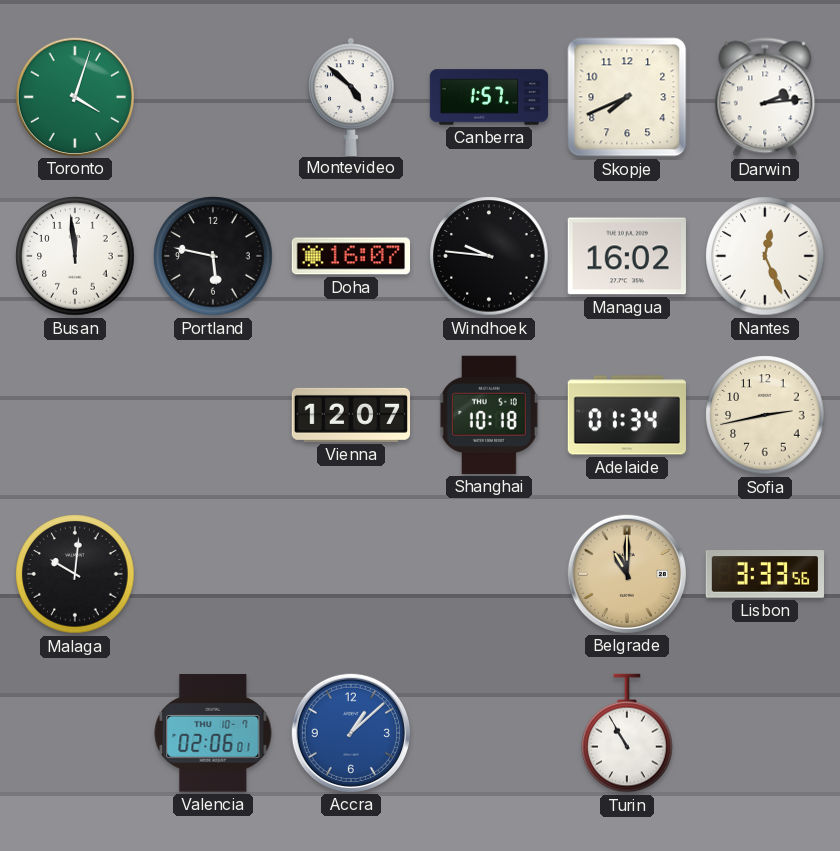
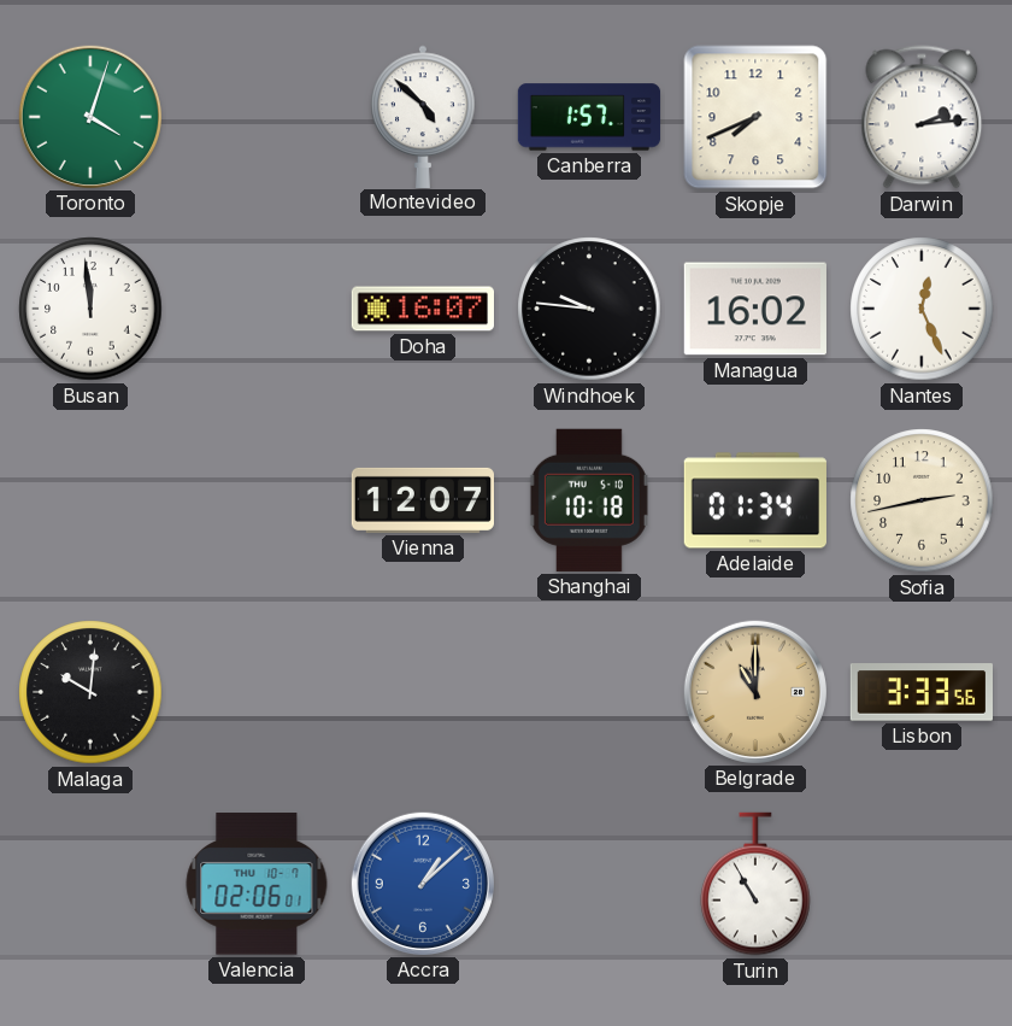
Portland: 5:47 -> none (213, 256)
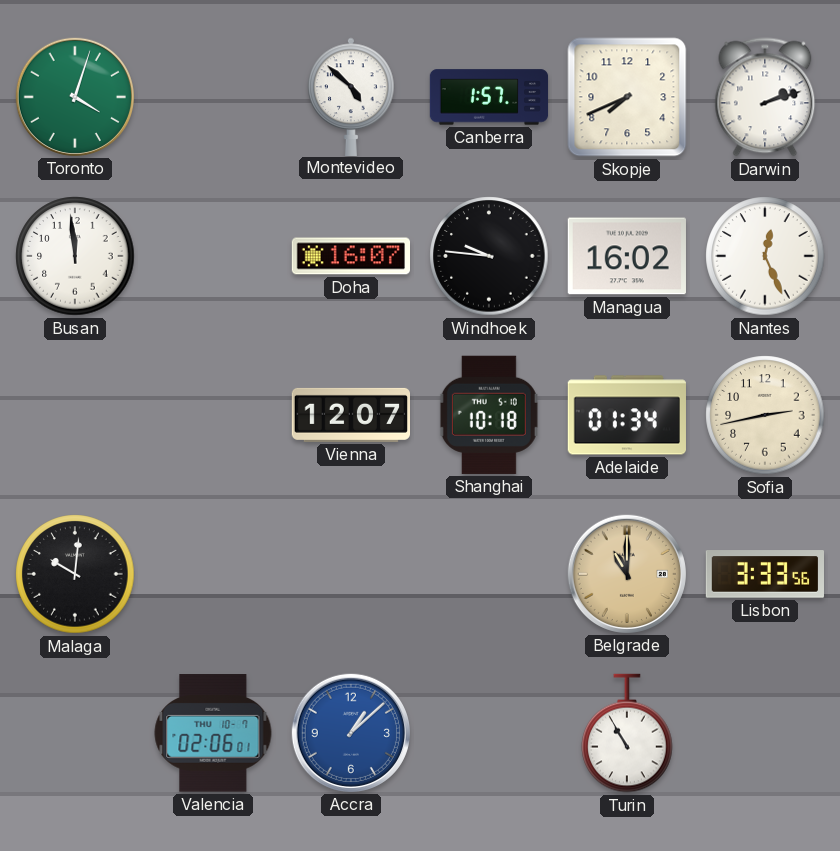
Darwin: 2:14 -> 2:12 (765, 97)
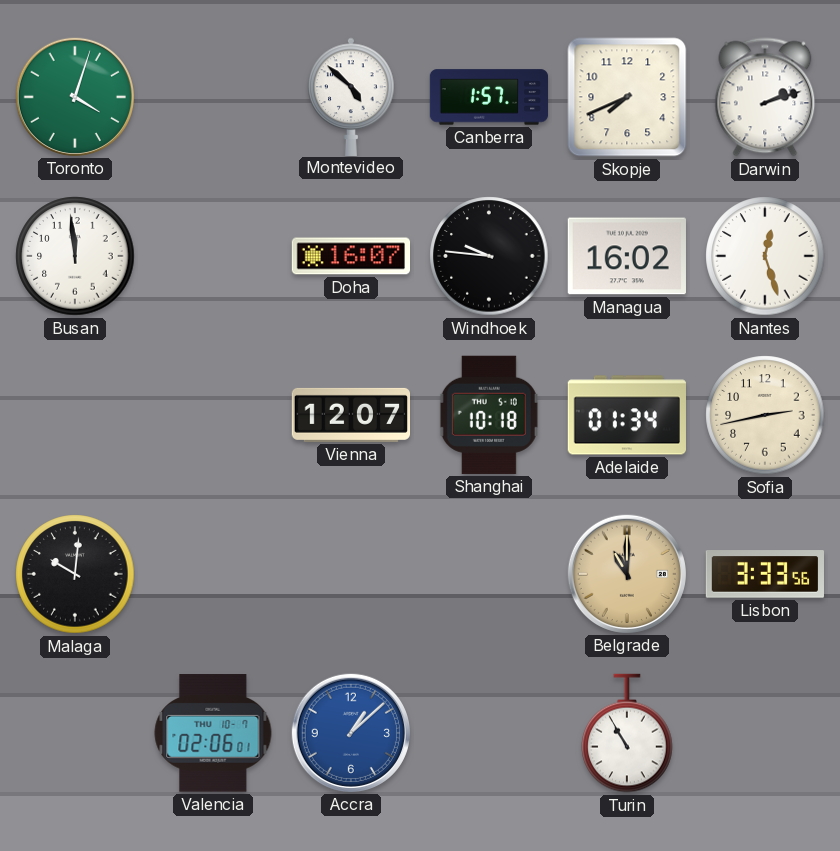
Nantes: 12:26 -> 12:27 (765, 256)
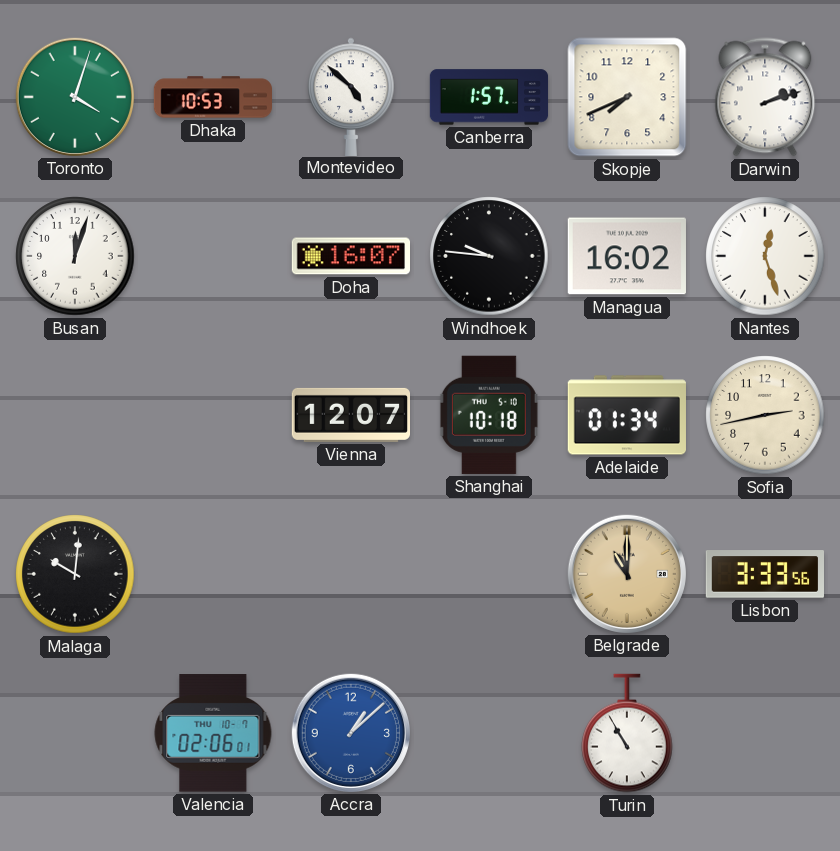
Dhaka: none -> 10:53 (213, 97)
Busan: 11:59 -> 12:03 (75, 256)
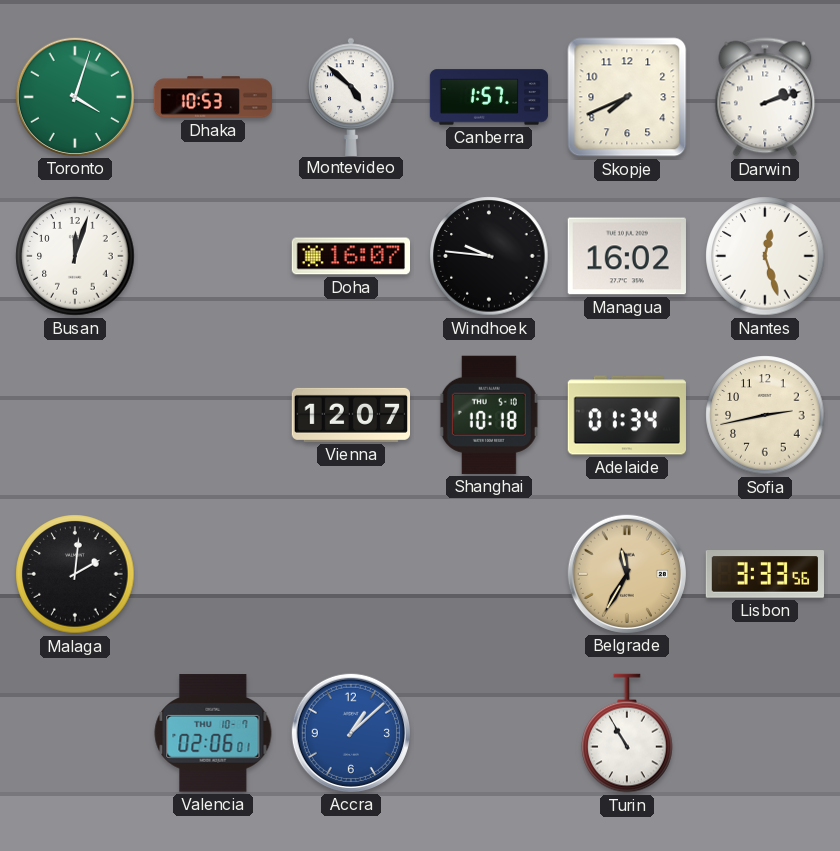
Malaga: 10:01 -> 2:01 (75, 574)
Belgrade: 11:00 -> 11:35 (627, 574)
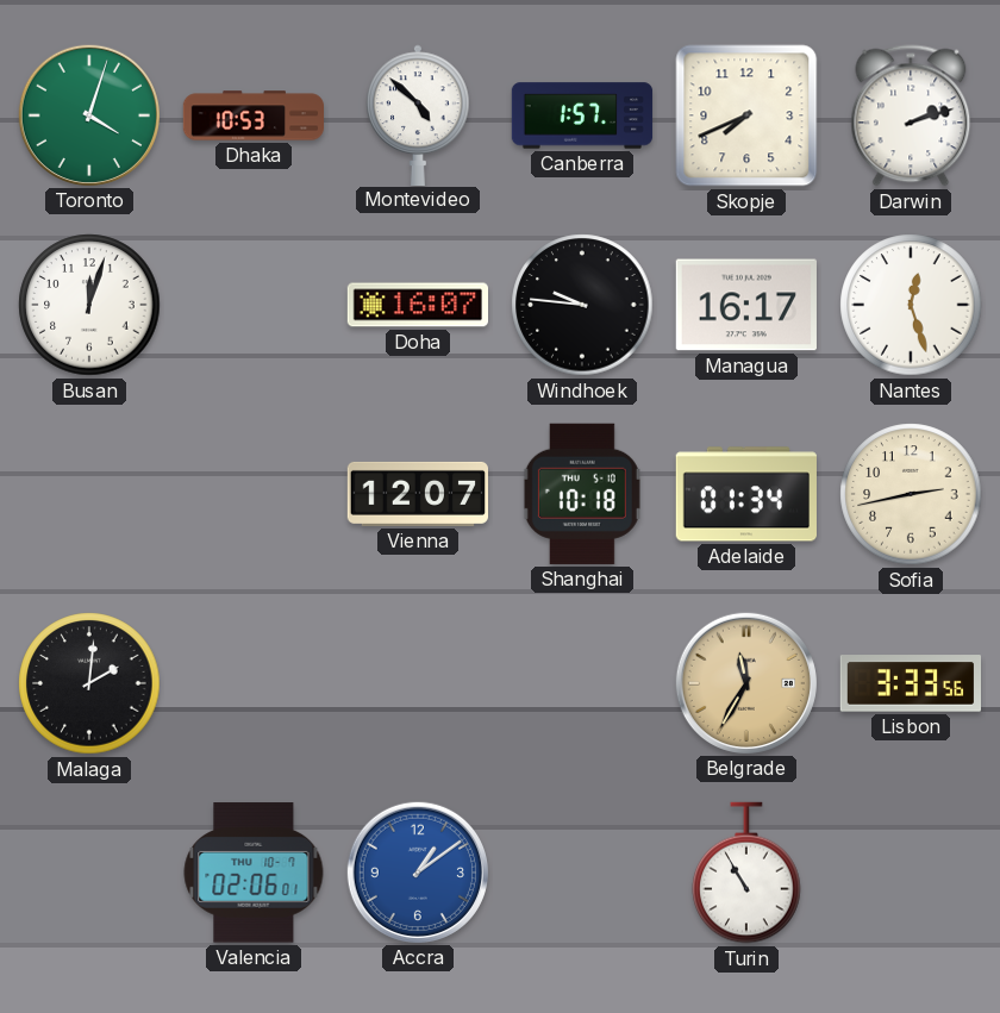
Managua: 16:02 -> 16:17 (746, 305)
Accra: 1:08 -> 1:09 (418, 873)
